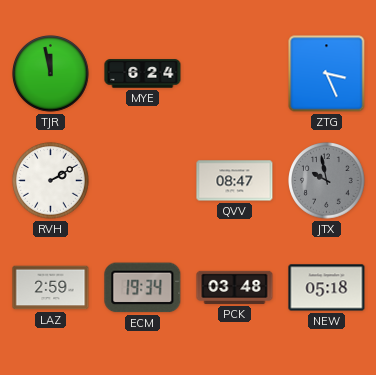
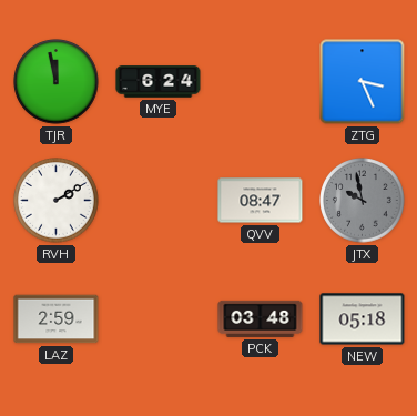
ECM: 19:34 -> none (143, 288)
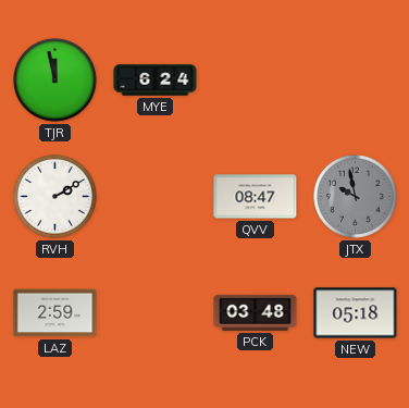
ZTG: 3:26 -> none (363, 82)
